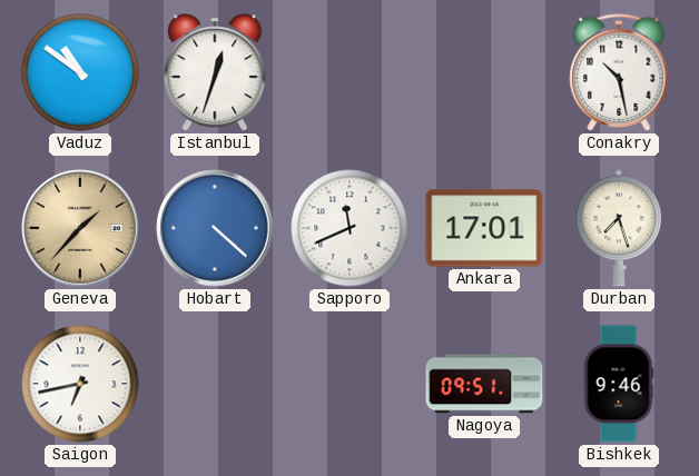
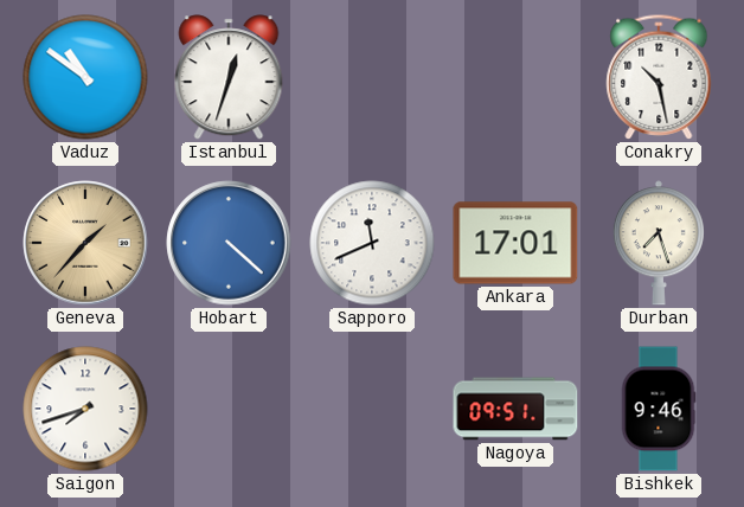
Saigon: 6:43 -> 7:42 (85, 409)
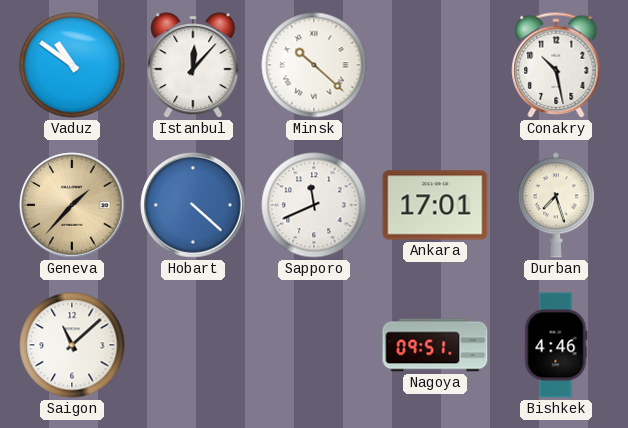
Istanbul: 12:33 -> 12:07 (193, 65)
Minsk: none -> 10:22 (314, 65)
Saigon: 7:42 -> 11:08 (72, 345)
Bishkek: 9:46 -> 4:46 (556, 345)
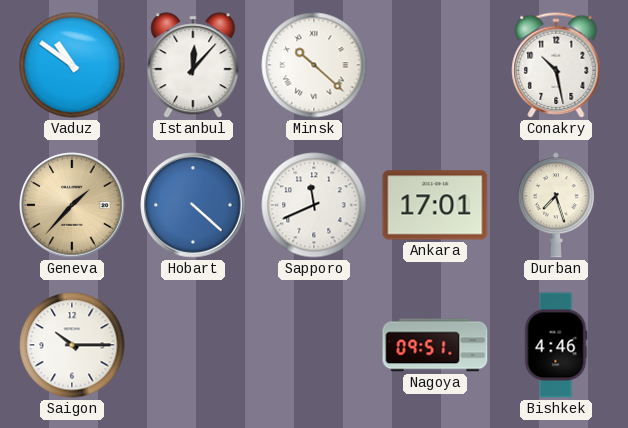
Saigon: 11:08 -> 10:15 (72, 345)
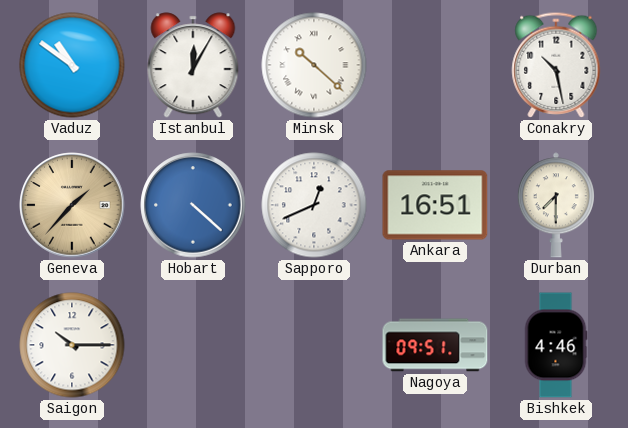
Istanbul: 12:07 -> 12:05 (193, 65)
Sapporo: 11:41 -> 12:41 (314, 205)
Ankara: 17:01 -> 16:51 (435, 205)
Durban: 7:27 -> 7:30 (556, 205)
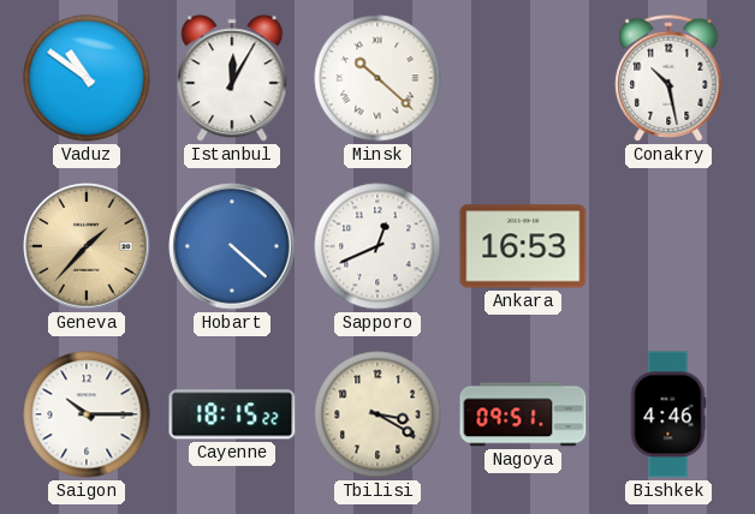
Ankara: 16:51 -> 16:53 (523, 246)
Durban: 7:30 -> none (556, 205)
Cayenne: none -> 18:15 (232, 414)
Tbilisi: none -> 3:20 (377, 414)
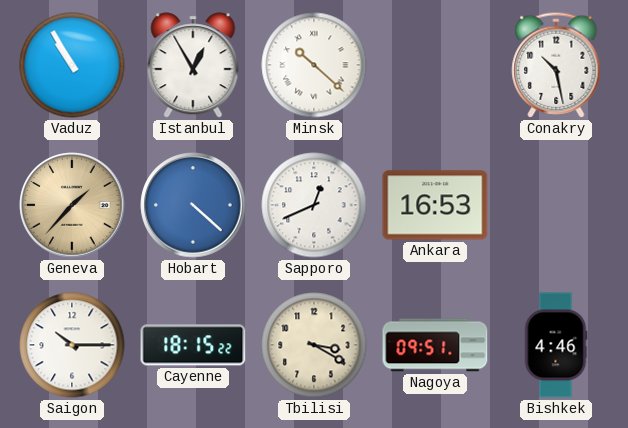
Vaduz: 10:51 -> 10:55 (72, 65)
Istanbul: 12:05 -> 12:55 (193, 65)
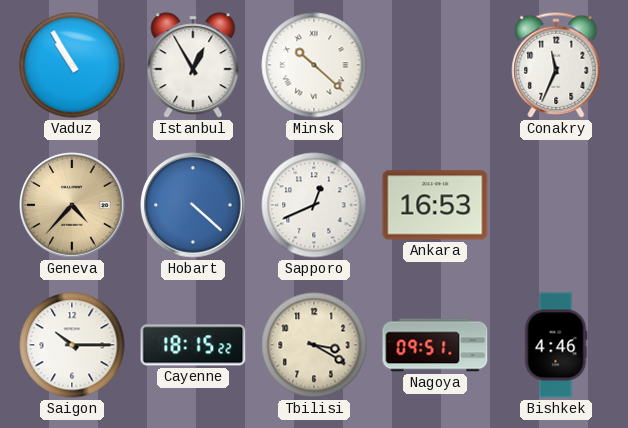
Conakry: 10:28 -> 11:34 (556, 65)
Geneva: 1:37 -> 4:37 (72, 205)
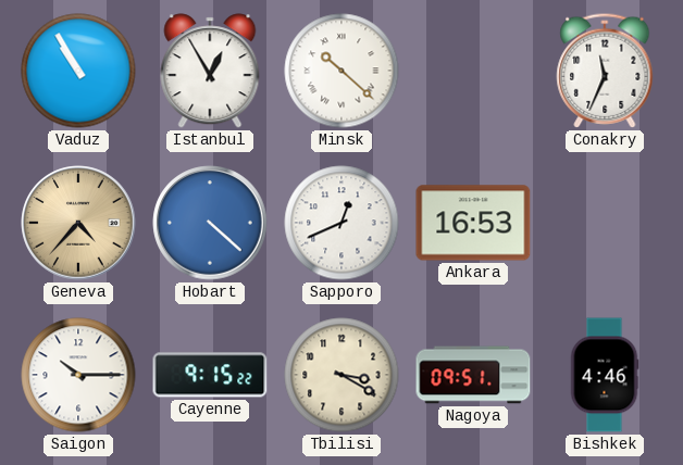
Cayenne: 18:15 -> 9:15 (210, 375)
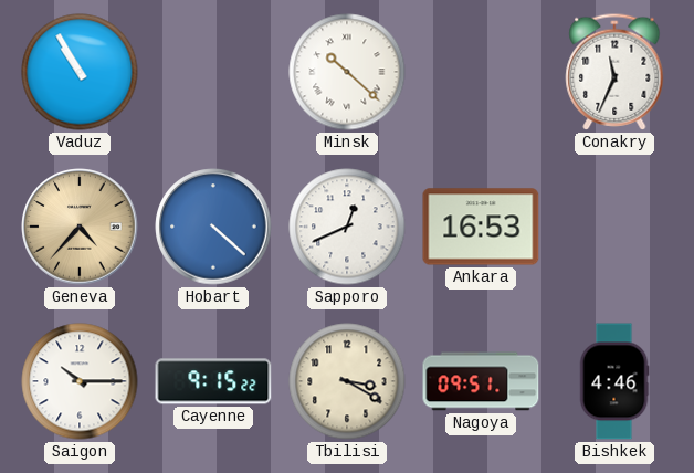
Istanbul: 12:55 -> none (210, 71)
